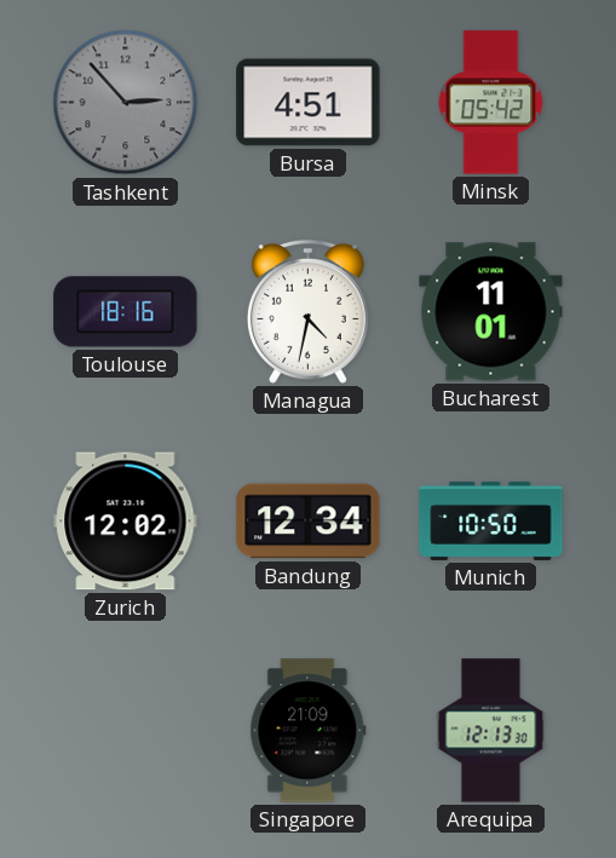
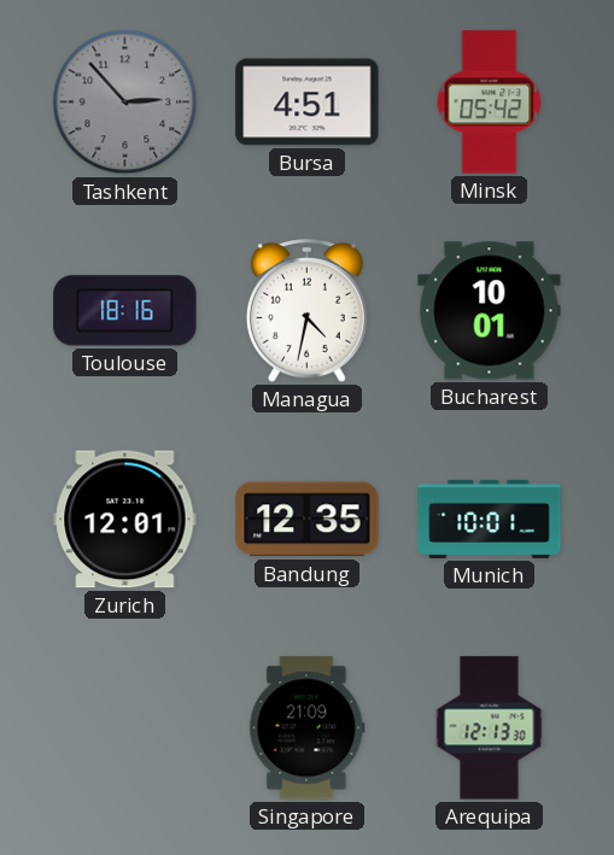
Bucharest: 11:01 -> 10:01 (490, 311)
Zurich: 12:02 -> 12:01 (125, 520)
Bandung: 12:34 -> 12:35 (308, 520)
Munich: 10:50 -> 10:01 (490, 519)
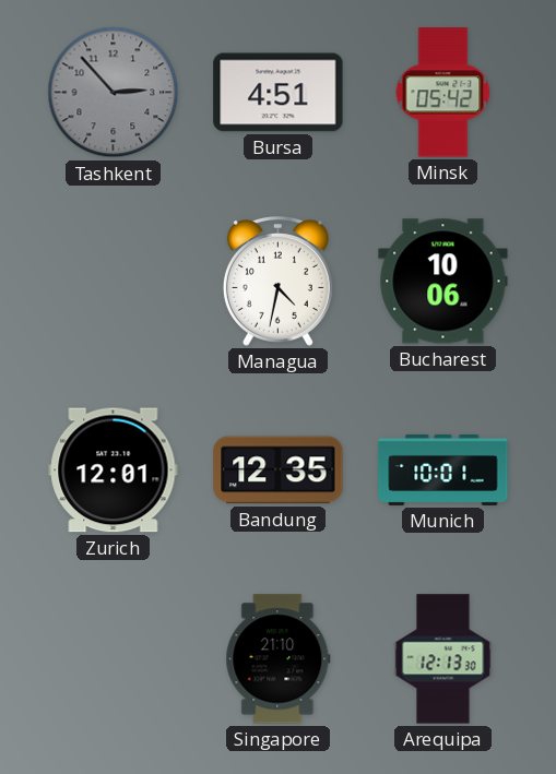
Toulouse: 18:16 -> none (125, 311)
Bucharest: 10:01 -> 10:06 (443, 282)
Singapore: 21:09 -> 21:10 (279, 659)
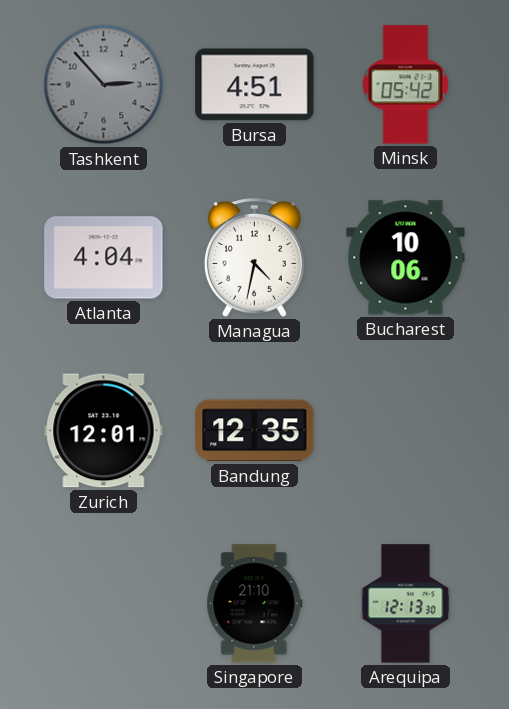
Atlanta: none -> 4:04 (104, 258)
Munich: 10:01 -> none (443, 469)
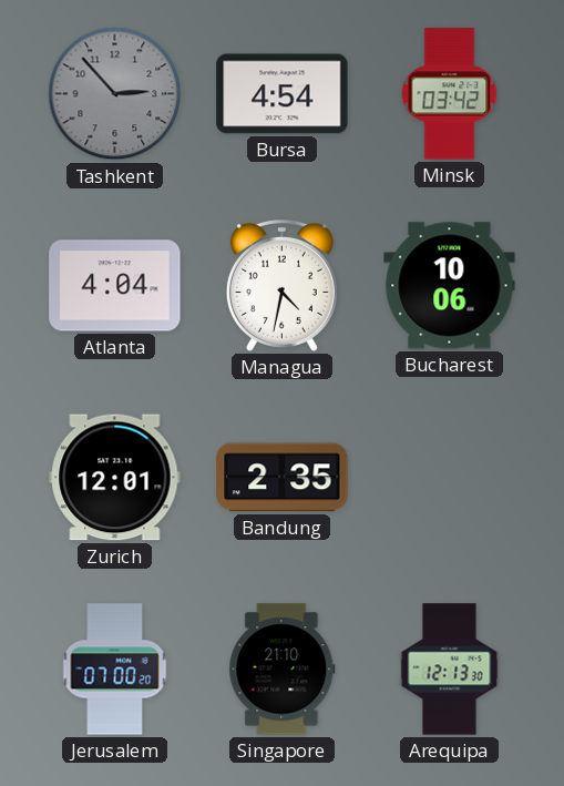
Bursa: 4:51 -> 4:54 (283, 94)
Minsk: 05:42 -> 03:42 (450, 94)
Bandung: 12:35 -> 2:35 (283, 478)
Jerusalem: none -> 07:00 (115, 670)
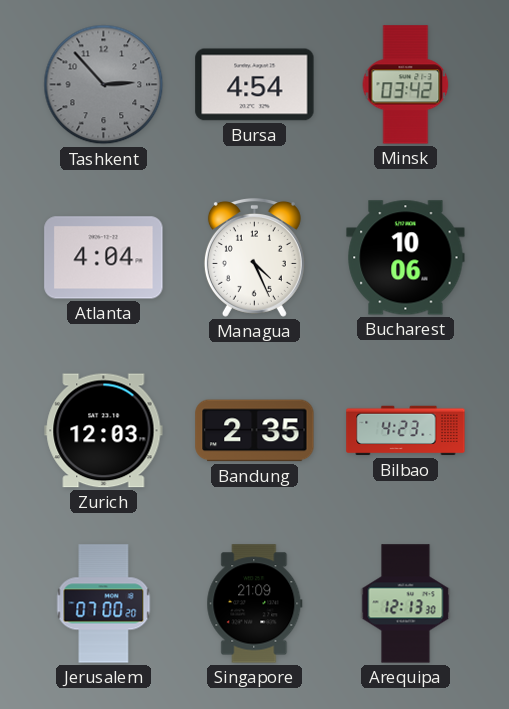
Managua: 4:32 -> 4:26 (254, 257)
Zurich: 12:01 -> 12:03 (104, 431)
Bilbao: none -> 4:23 (406, 431)
Singapore: 21:10 -> 21:09 (255, 604)
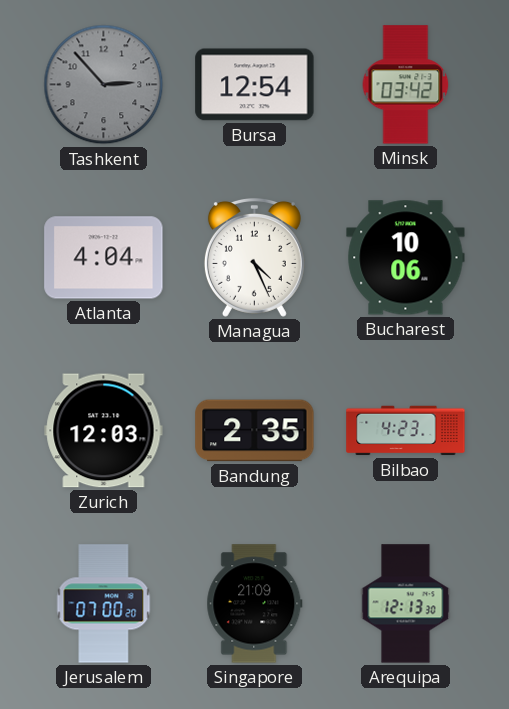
Bursa: 4:54 -> 12:54 (255, 85)
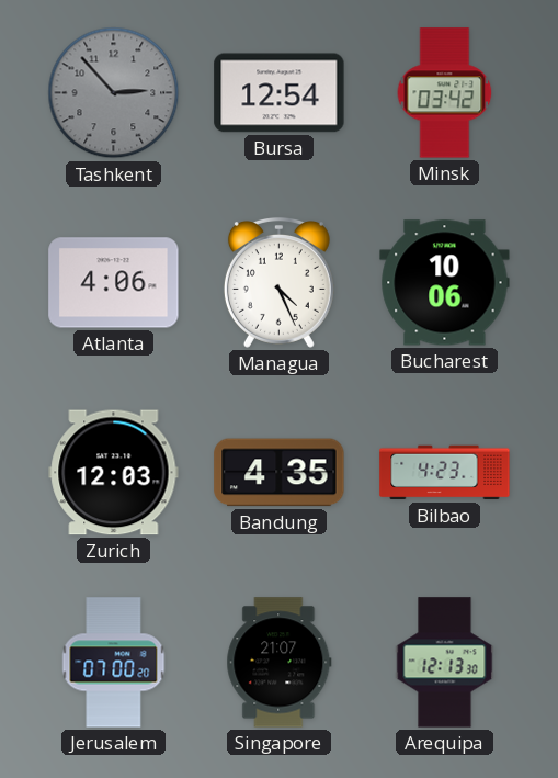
Atlanta: 4:04 -> 4:06 (114, 283)
Bandung: 2:35 -> 4:35 (280, 473)
Singapore: 21:09 -> 21:07 (280, 663)
